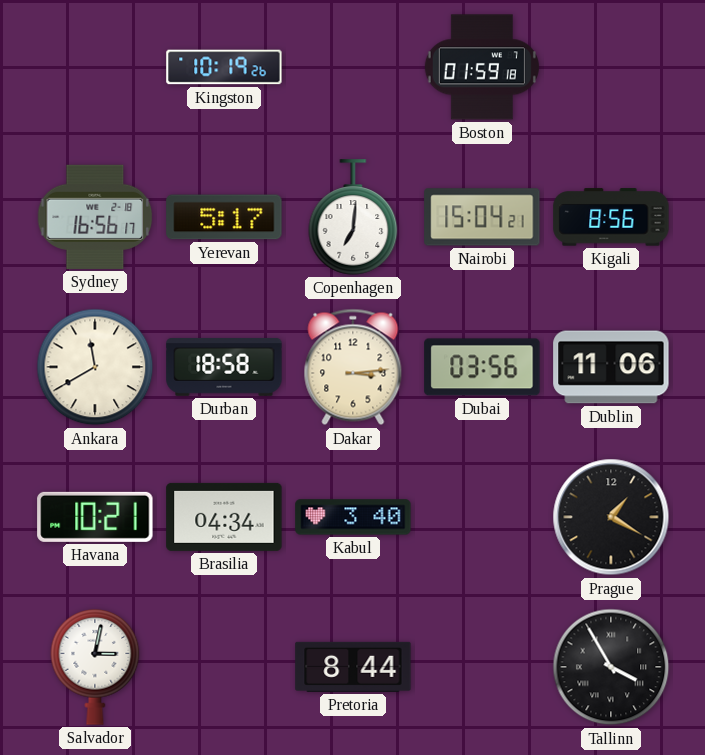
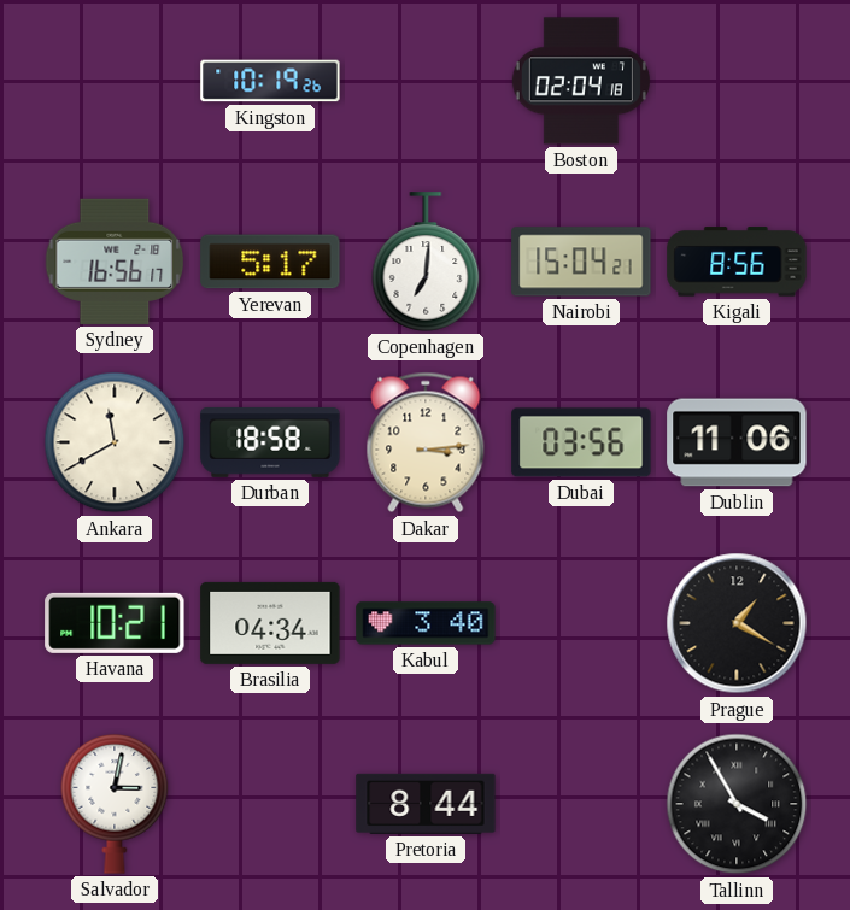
Boston: 01:59 -> 02:04 (581, 81)
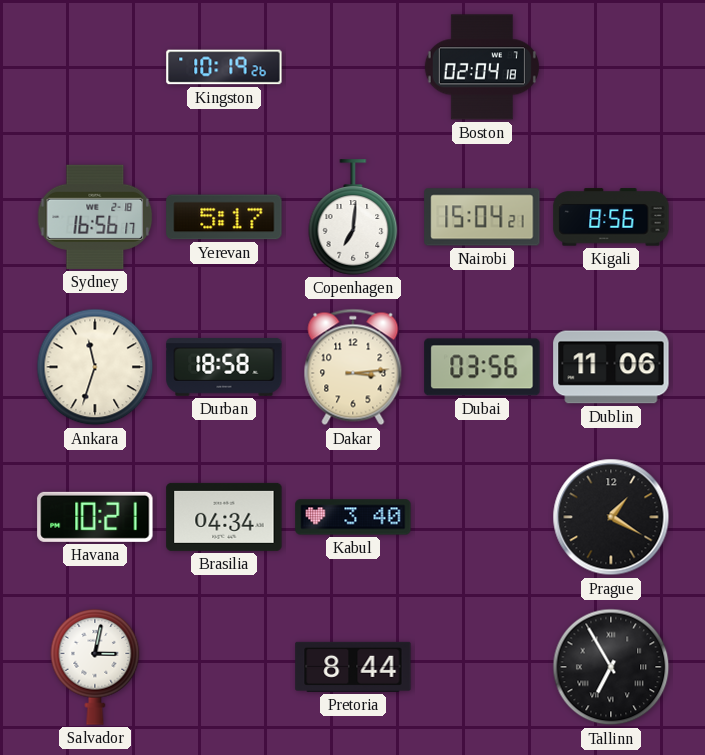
Ankara: 11:40 -> 11:33 (95, 367)
Tallinn: 3:55 -> 6:55 (611, 667)
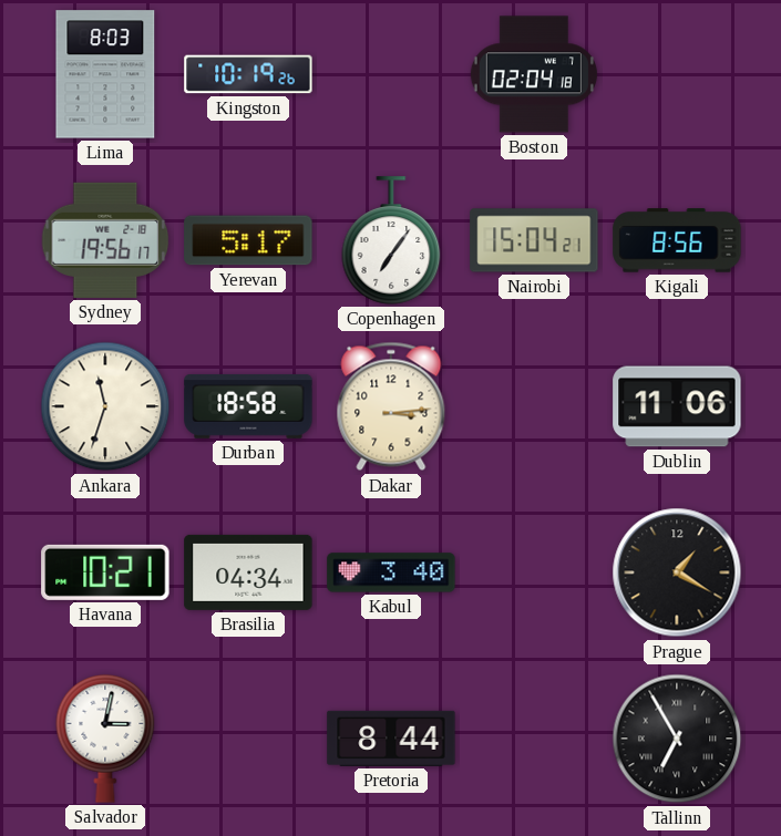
Lima: none -> 8:03 (105, 74)
Sydney: 16:56 -> 19:56 (105, 240)
Copenhagen: 7:01 -> 7:06 (391, 240)
Dubai: 03:56 -> none (482, 367)
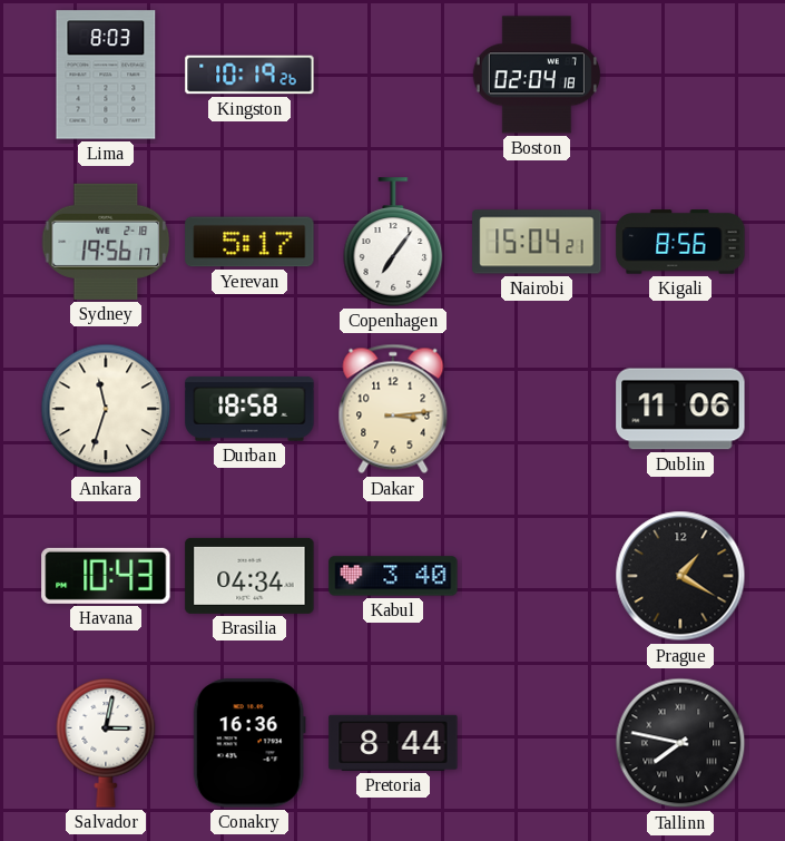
Havana: 10:21 -> 10:43 (106, 576)
Conakry: none -> 16:36 (249, 743)
Tallinn: 6:55 -> 7:47 (680, 743)
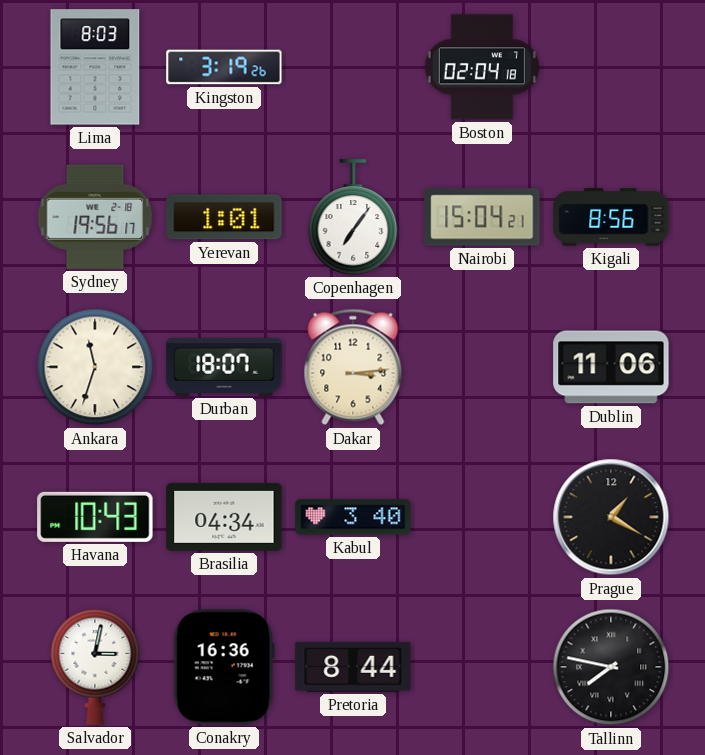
Kingston: 10:19 -> 3:19 (224, 67)
Yerevan: 5:17 -> 1:01 (224, 217)
Durban: 18:58 -> 18:07 (224, 367)
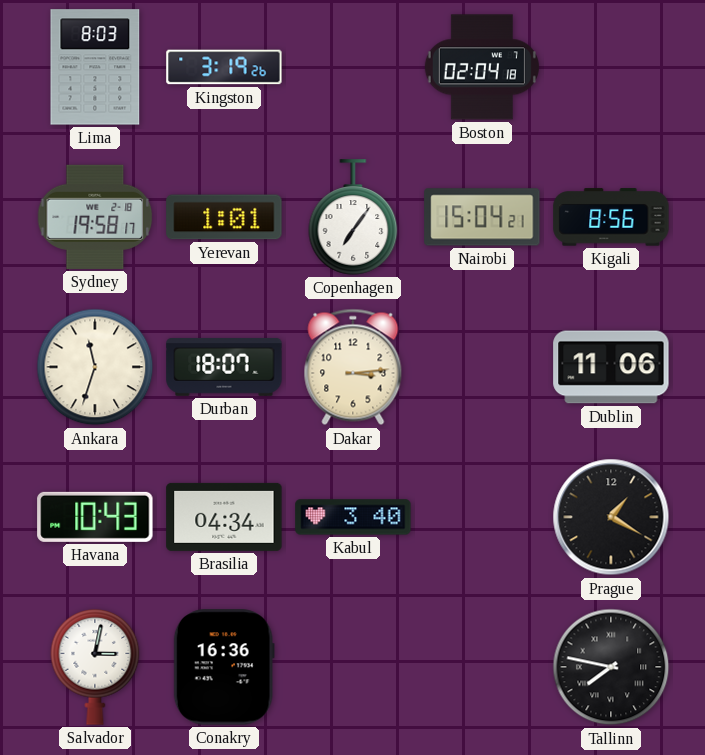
Sydney: 19:56 -> 19:58 (95, 217)
Pretoria: 8:44 -> none (353, 667)
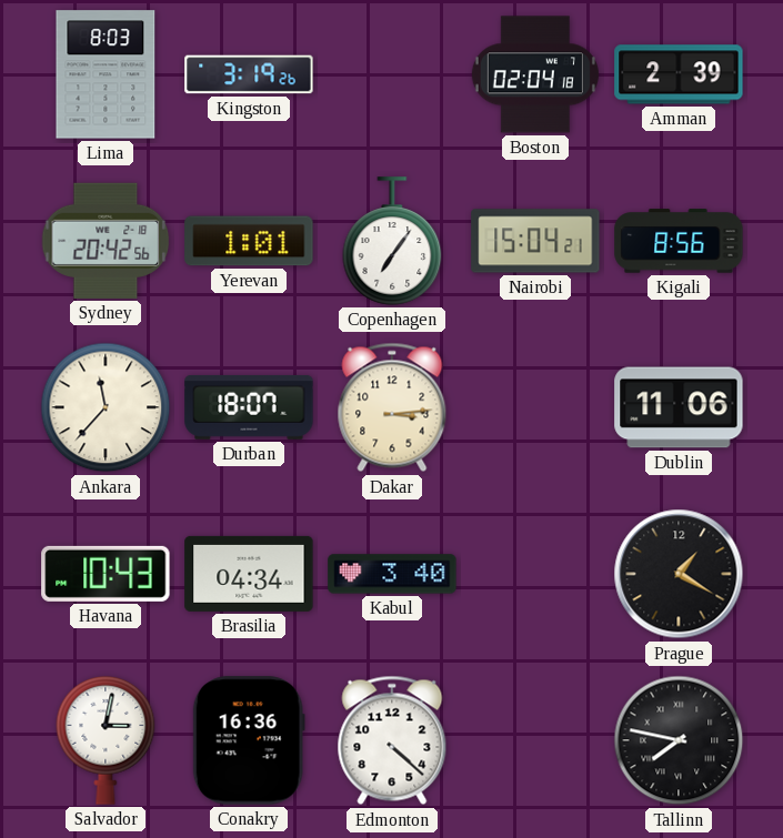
Amman: none -> 2:39 (679, 74)
Sydney: 19:58 -> 20:42 (106, 241)
Ankara: 11:33 -> 11:37 (106, 407)
Edmonton: none -> 4:22 (392, 740)
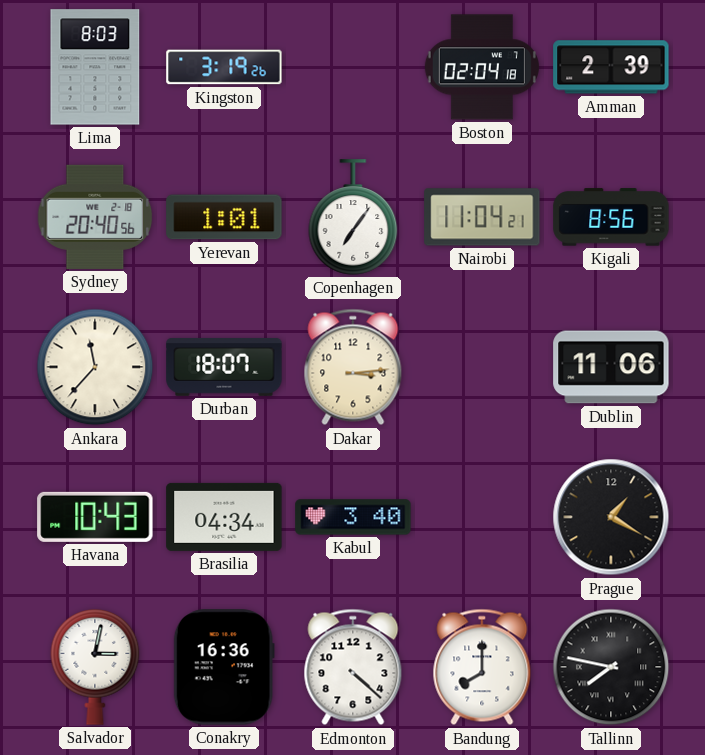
Sydney: 20:42 -> 20:40 (95, 217)
Nairobi: 15:04 -> 11:04 (482, 217)
Bandung: none -> 8:00 (482, 667)
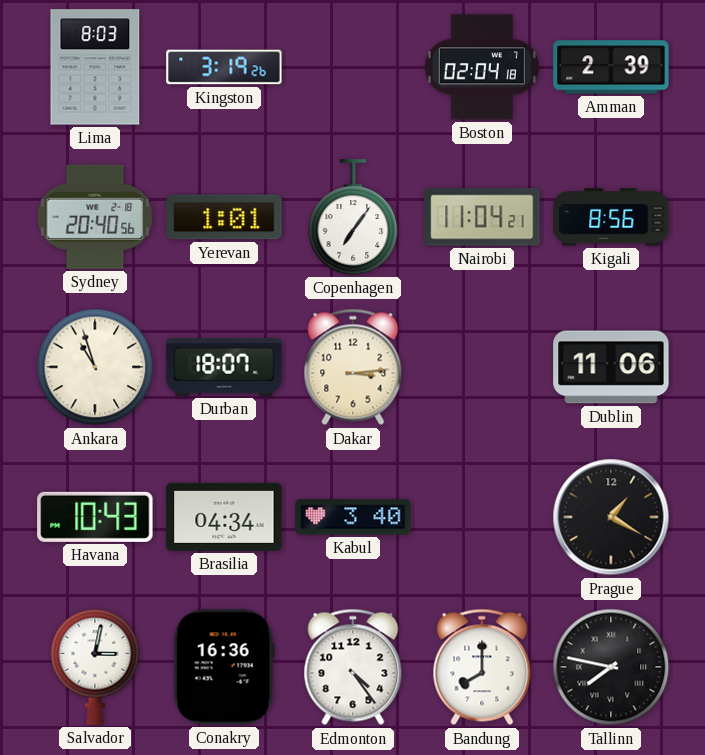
Ankara: 11:37 -> 10:57 (95, 367)
Edmonton: 4:22 -> 4:24 (353, 667)
